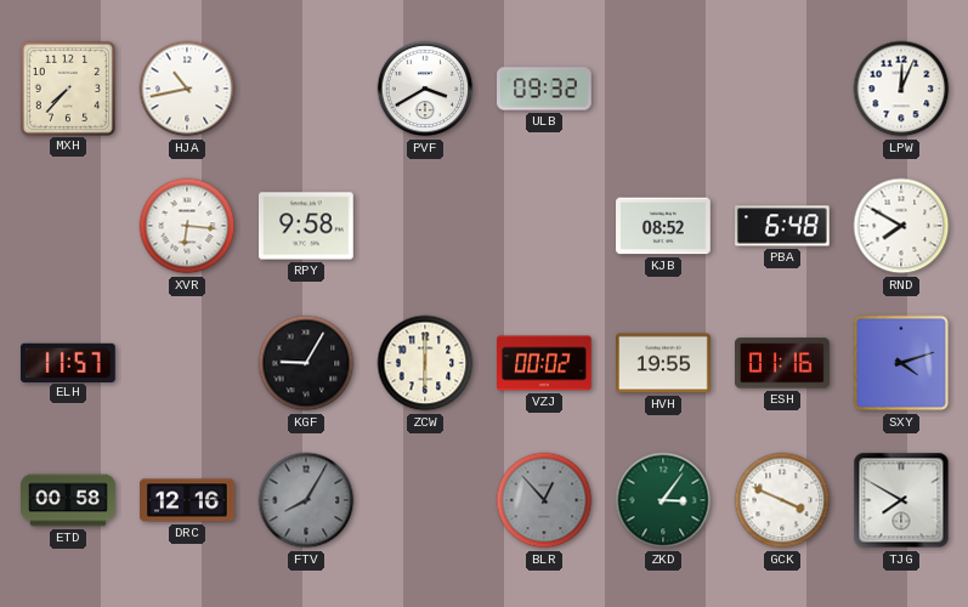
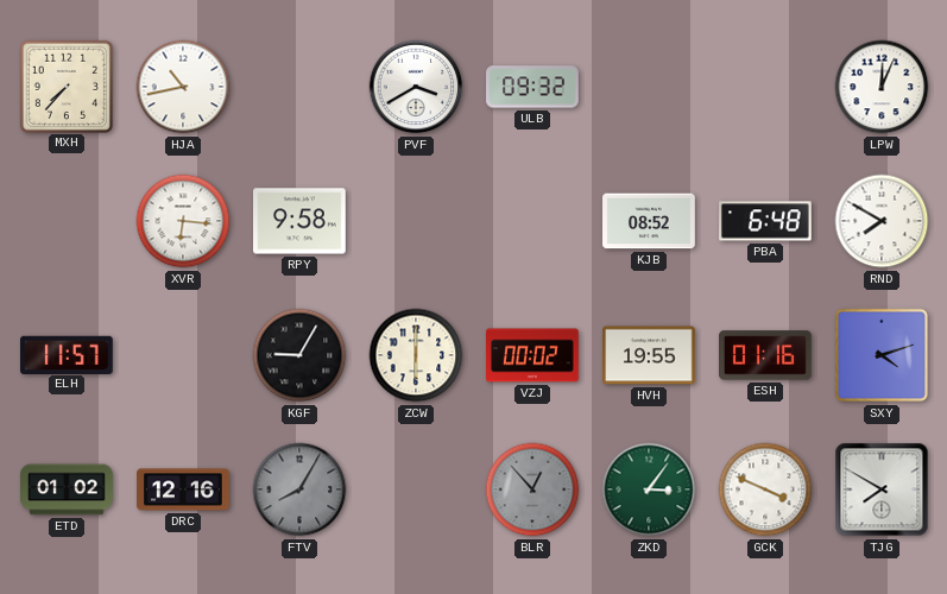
ETD: 00:58 -> 01:02 (67, 489)
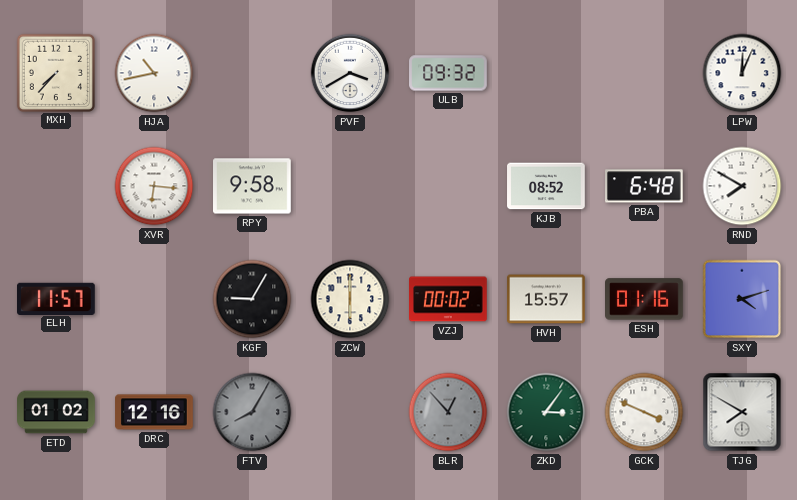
HVH: 19:55 -> 15:57 (546, 299)
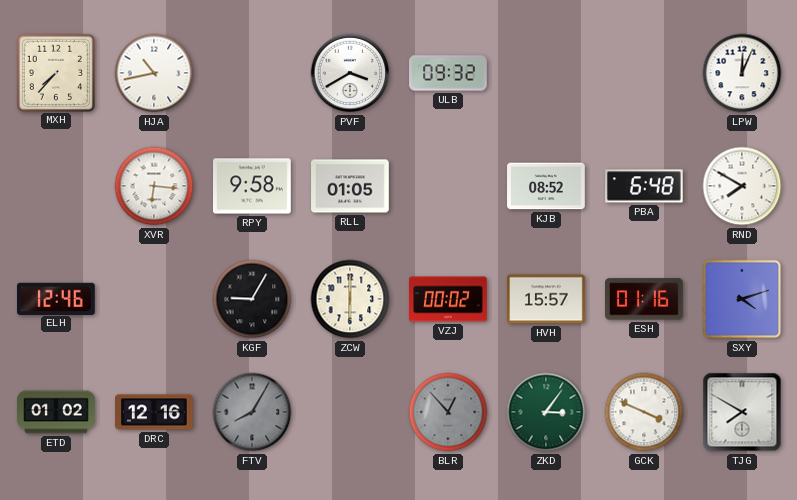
RLL: none -> 01:05 (350, 186)
ELH: 11:57 -> 12:46 (57, 298)
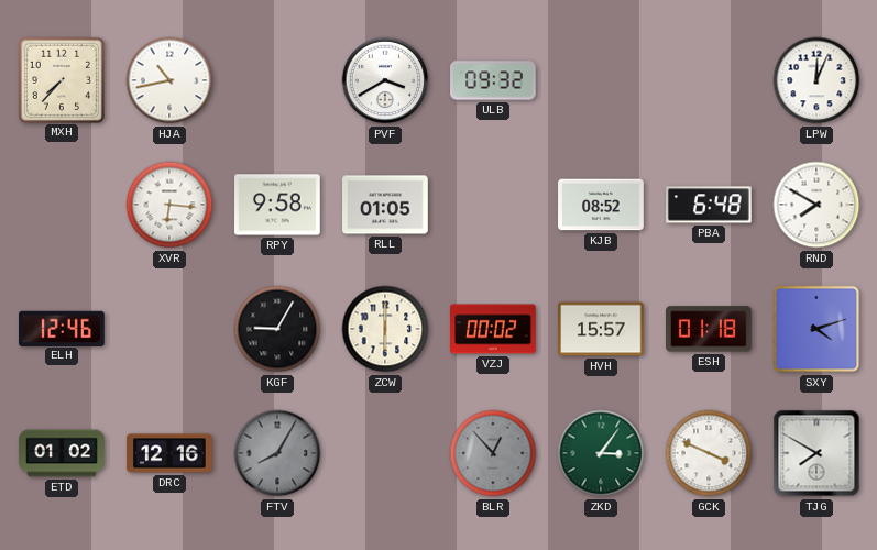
ESH: 01:16 -> 01:18 (710, 329)
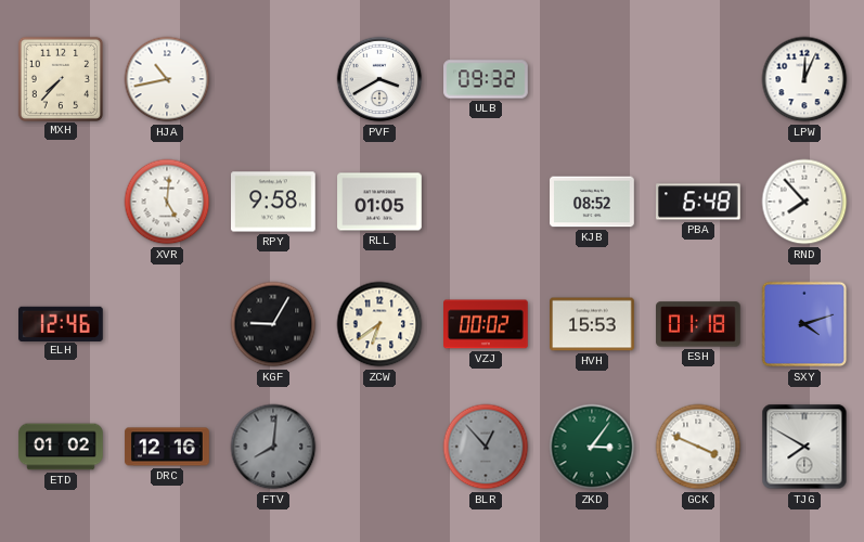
XVR: 6:16 -> 5:01 (167, 202)
RND: 7:50 -> 7:53 (804, 202)
ZCW: 6:00 -> 6:39 (379, 324)
HVH: 15:57 -> 15:53 (592, 324)
FTV: 8:05 -> 8:01 (273, 447)
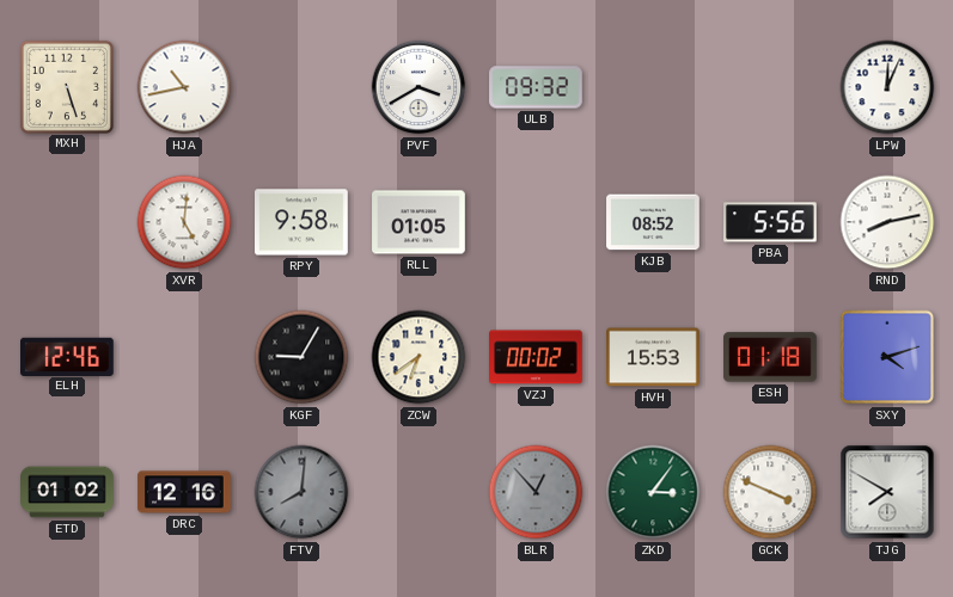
MXH: 7:37 -> 5:27 (66, 86)
PBA: 6:48 -> 5:56 (771, 222)
RND: 7:53 -> 8:13 (887, 222)
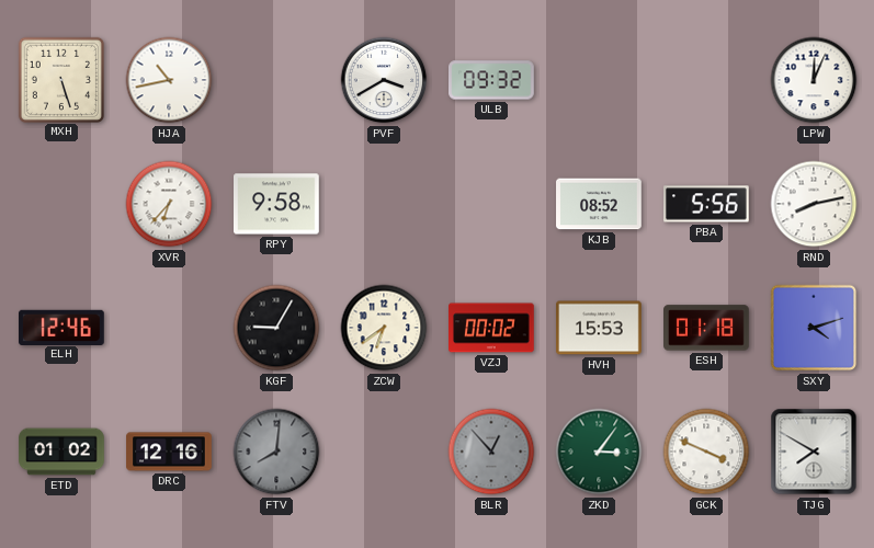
XVR: 5:01 -> 6:37 (169, 204)
RLL: 01:05 -> none (419, 222)
